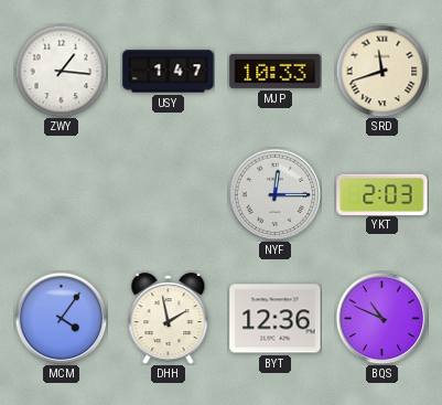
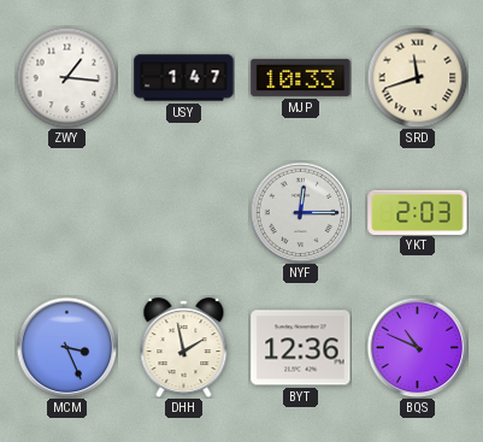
MCM: 4:06 -> 3:26 (66, 347)
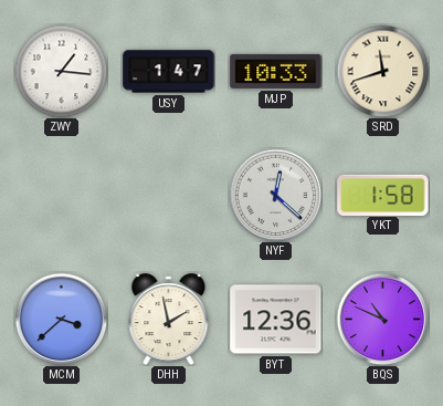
NYF: 12:15 -> 12:22 (275, 195)
YKT: 2:03 -> 1:58 (383, 195)
MCM: 3:26 -> 3:38 (61, 319)
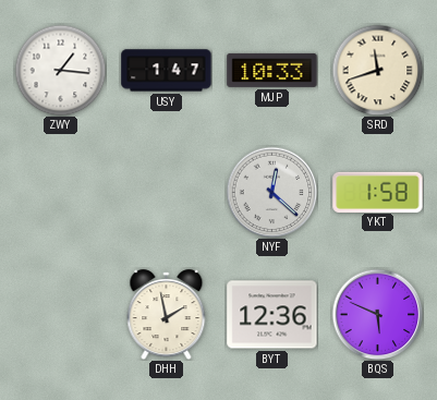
MCM: 3:38 -> none (61, 319)
BQS: 10:49 -> 5:49 (377, 314)
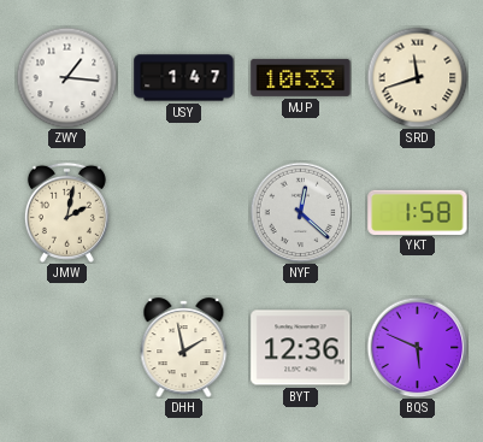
JMW: none -> 2:02 (66, 212)
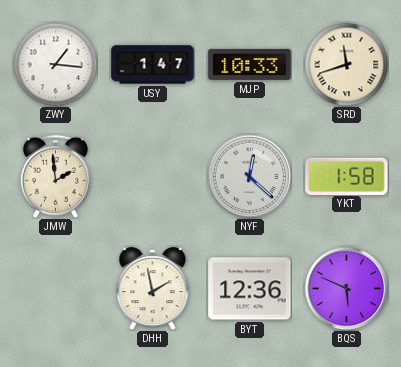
JMW: 2:02 -> 1:59 (55, 176)
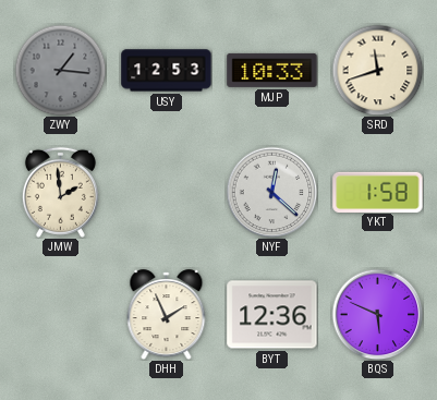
ZWY dial: white -> grey (60, 70)
USY: 1:47 -> 12:53 (167, 71)
DHH: 1:58 -> 1:56 (167, 315)
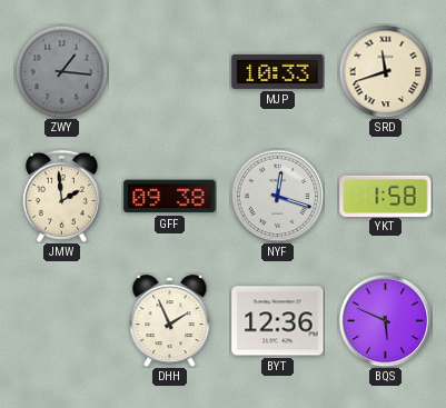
USY: 12:53 -> none (167, 71)
GFF: none -> 09:38 (170, 197)
NYF: 12:22 -> 12:18 (277, 196)
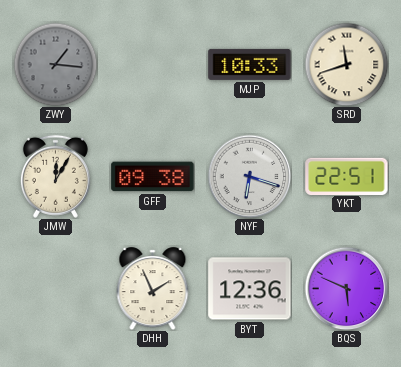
JMW: 1:59 -> 12:05 (55, 176)
NYF: 12:18 -> 6:18 (249, 176)
YKT: 1:58 -> 22:51 (347, 176)
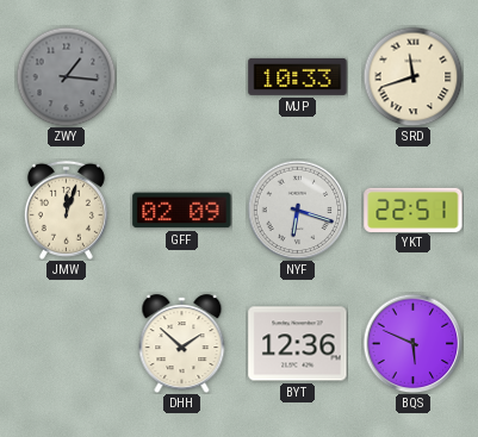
JMW: 12:05 -> 12:03 (66, 210)
GFF: 09:38 -> 02:09 (182, 211)
DHH: 1:56 -> 1:52 (182, 344)
